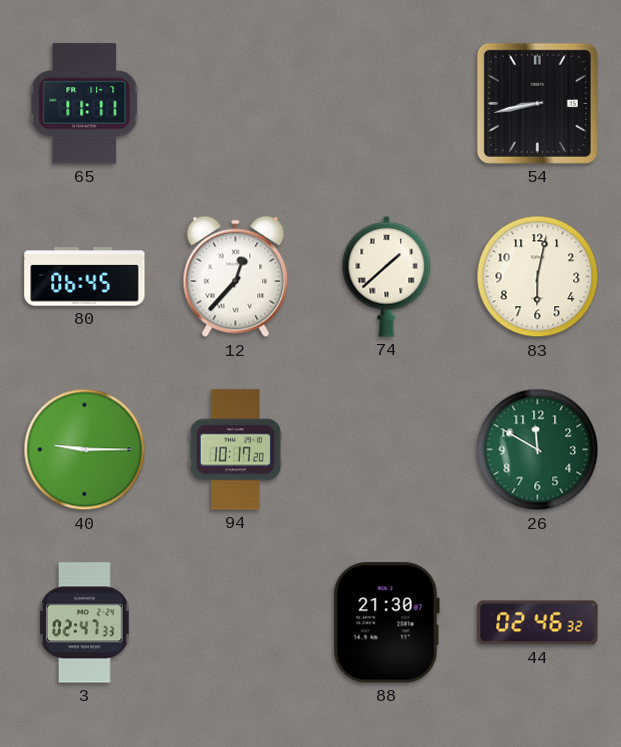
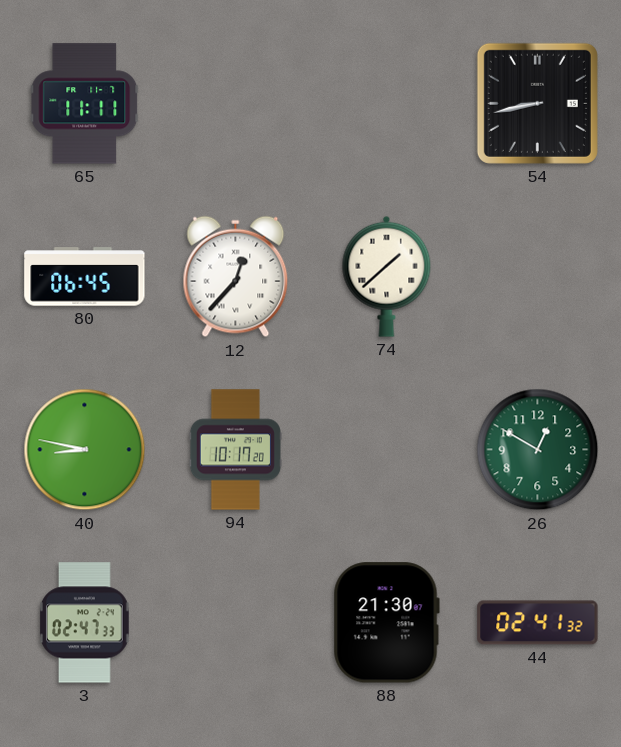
83: 6:02 -> none (538, 277)
40: 9:15 -> 8:47 (85, 450)
26: 11:50 -> 12:50 (538, 450)
44: 02:46 -> 02:41 (538, 623)
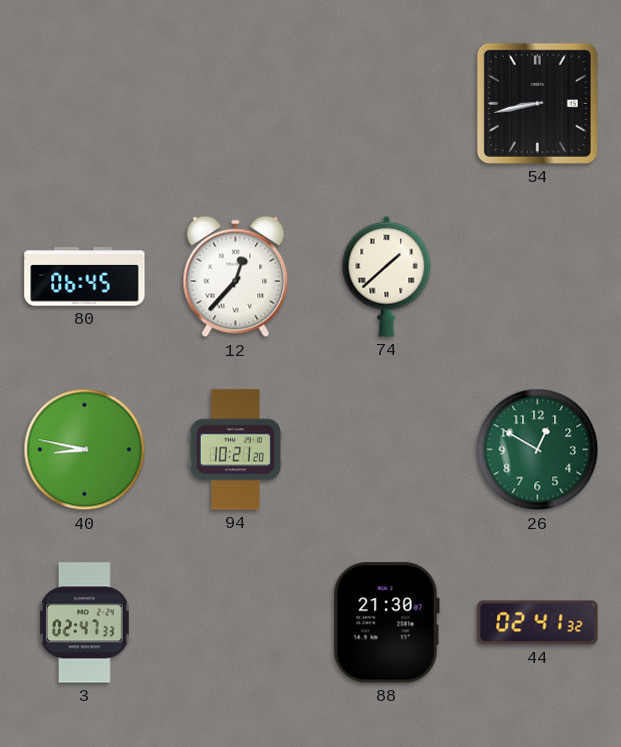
65: 11:11 -> none (85, 104)
94: 10:17 -> 10:21 (235, 450)
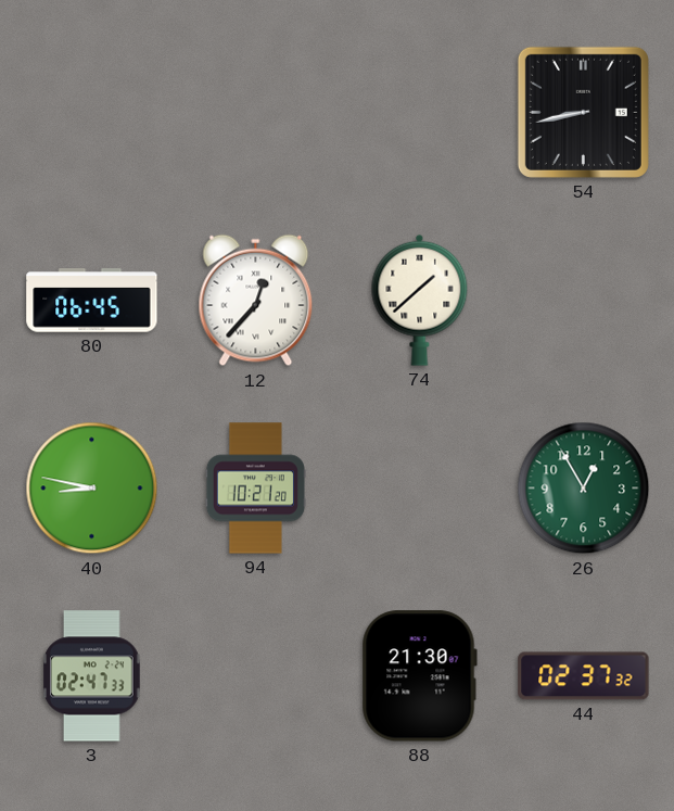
26: 12:50 -> 12:55 (584, 489)
44: 02:41 -> 02:37 (584, 676)
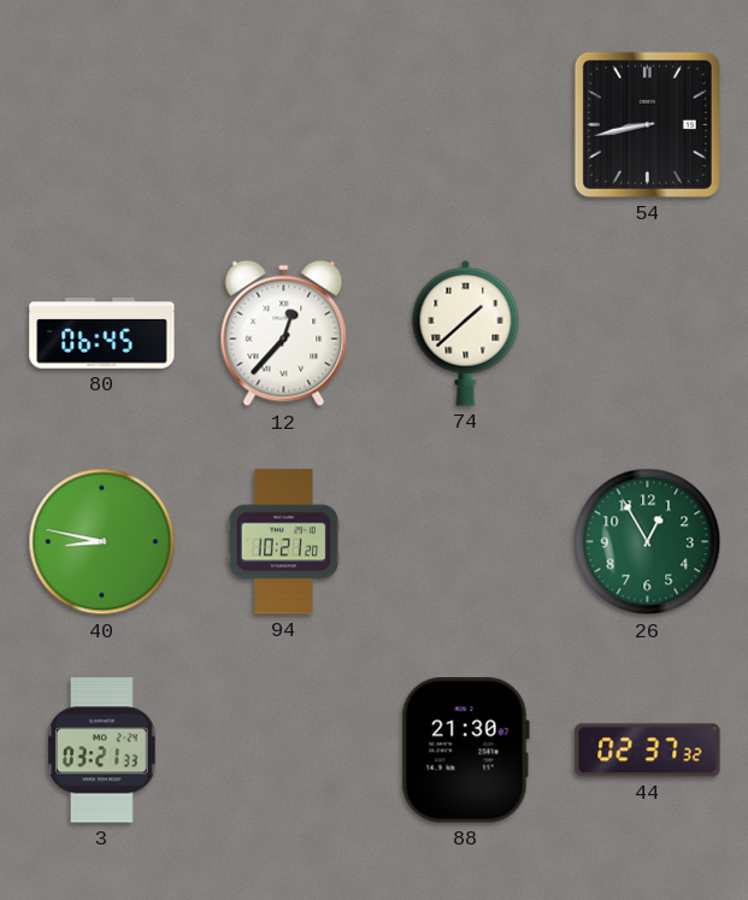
3: 02:47 -> 03:21 (102, 751)
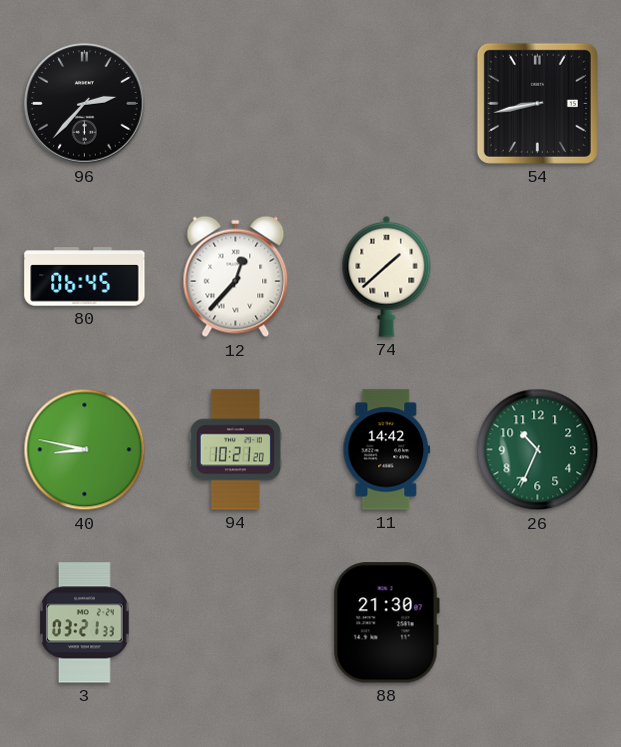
96: none -> 2:37 (85, 104)
11: none -> 14:42 (387, 450)
26: 12:55 -> 10:34 (538, 450)
44: 02:37 -> none (648, 751)
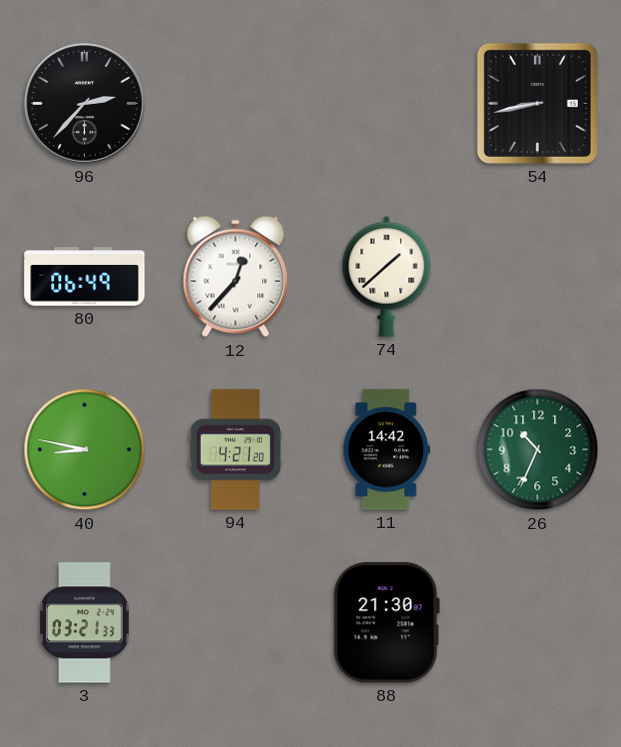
80: 06:45 -> 06:49 (85, 277)
94: 10:21 -> 4:21 (235, 450)
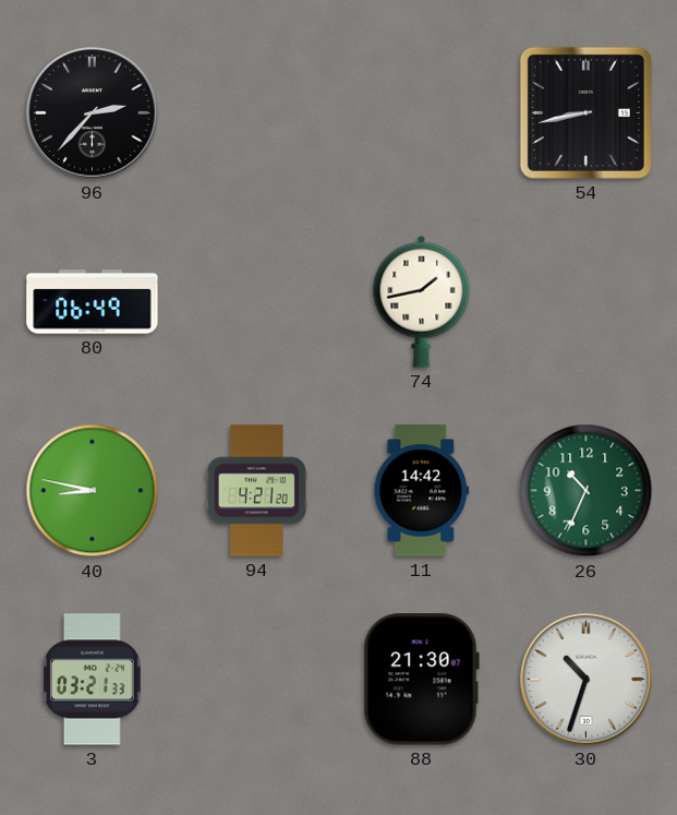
12: 12:37 -> none (236, 277)
74: 1:38 -> 1:43 (422, 301)
30: none -> 10:33 (587, 680)
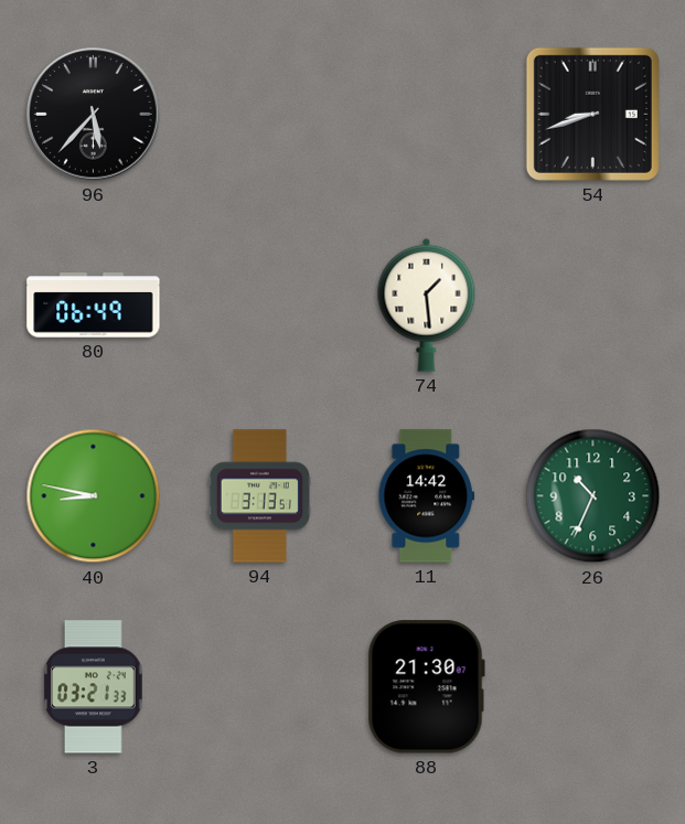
96: 2:37 -> 5:37 (94, 115)
54: 8:43 -> 8:42 (592, 114)
74: 1:43 -> 1:29 (427, 304)
94: 4:21 -> 3:13 (259, 496)
30: 10:33 -> none (587, 680)
